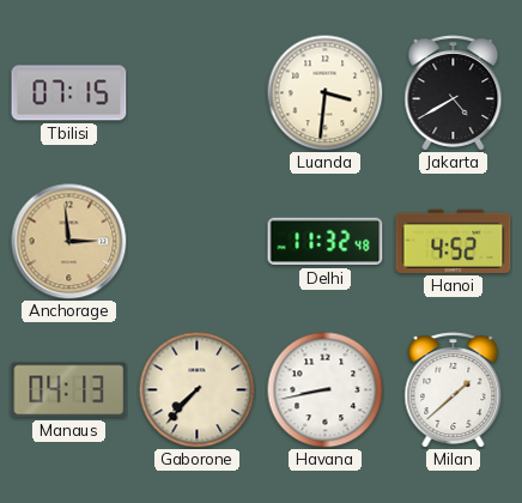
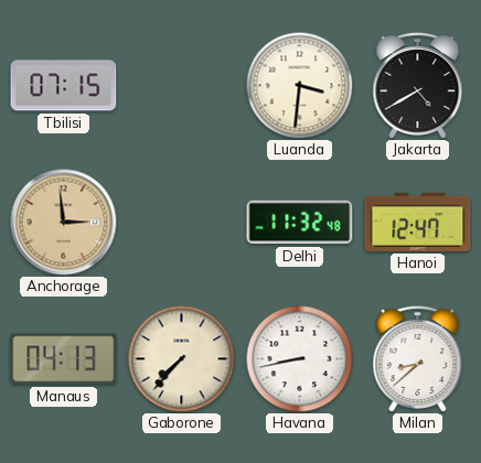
Hanoi: 4:52 -> 12:47 (418, 222)
Milan: 1:38 -> 8:38 (418, 359)
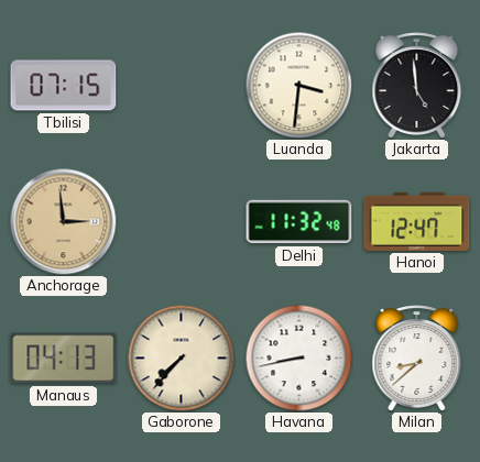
Jakarta: 4:40 -> 4:59 (417, 86)
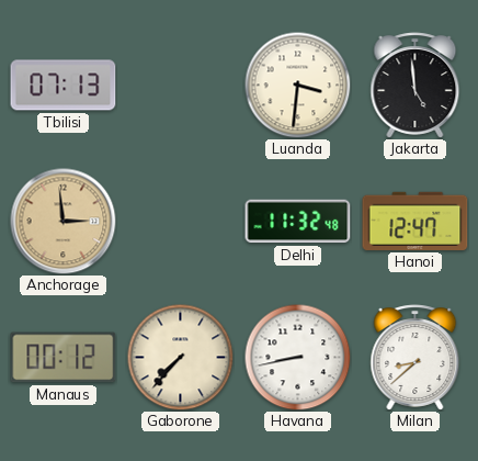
Tbilisi: 07:15 -> 07:13 (64, 86)
Manaus: 04:13 -> 00:12 (64, 358)
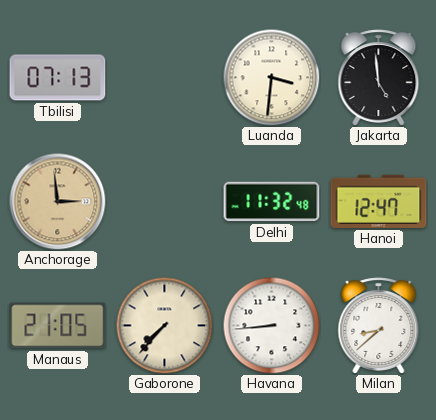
Manaus: 00:12 -> 21:05 (58, 326)
Havana: 8:43 -> 8:44 (271, 325)
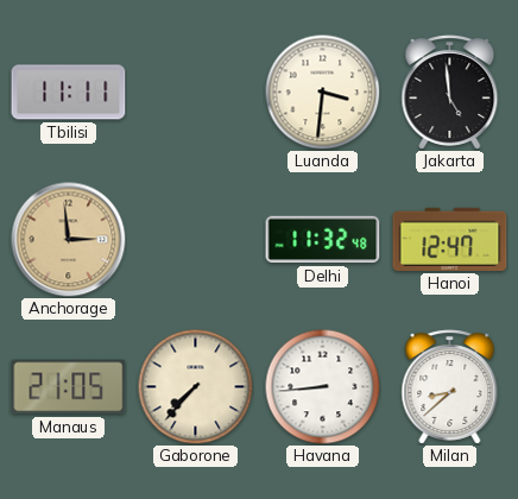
Tbilisi: 07:13 -> 11:11 (69, 93)
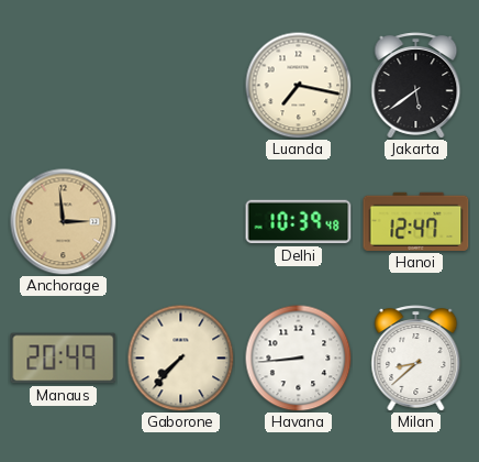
Tbilisi: 11:11 -> none (69, 93)
Luanda: 3:31 -> 7:17 (298, 85)
Jakarta: 4:59 -> 5:39 (416, 86)
Delhi: 11:32 -> 10:39 (299, 222)
Manaus: 21:05 -> 20:49 (64, 359)
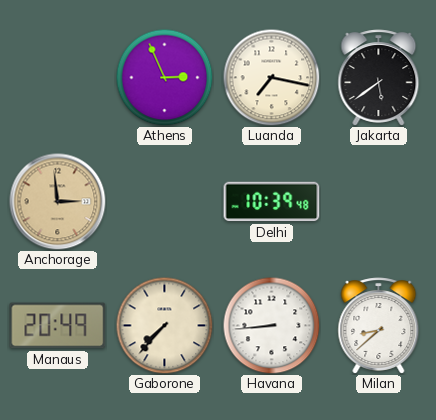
Athens: none -> 2:56 (164, 77)
Hanoi: 12:47 -> none (416, 221)
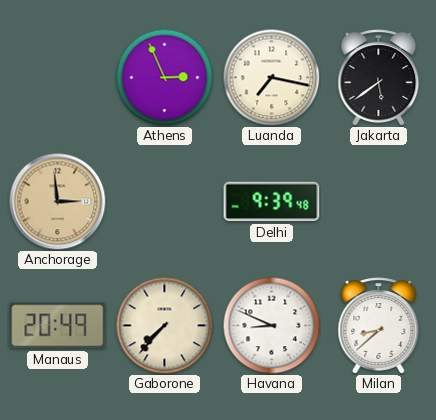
Delhi: 10:39 -> 9:39 (272, 202)
Havana: 8:44 -> 8:49 (271, 325)
